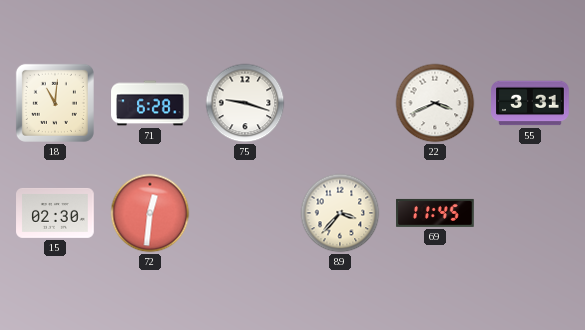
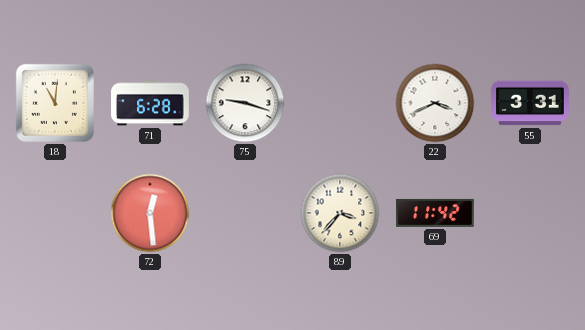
15: 02:30 -> none (55, 213)
72: 12:31 -> 12:29 (150, 213)
69: 11:45 -> 11:42 (435, 213)
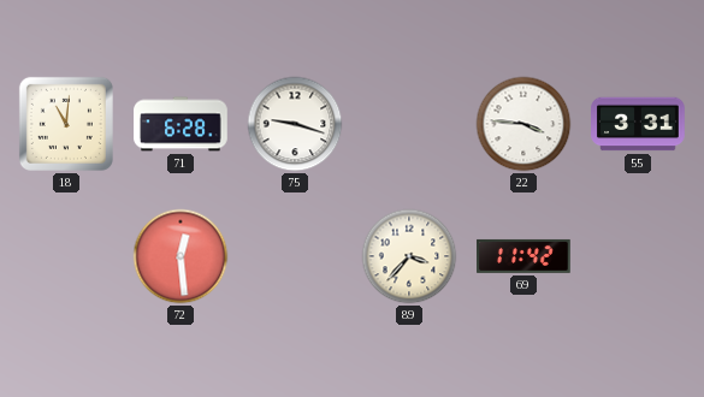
22: 3:41 -> 3:46 (523, 124)
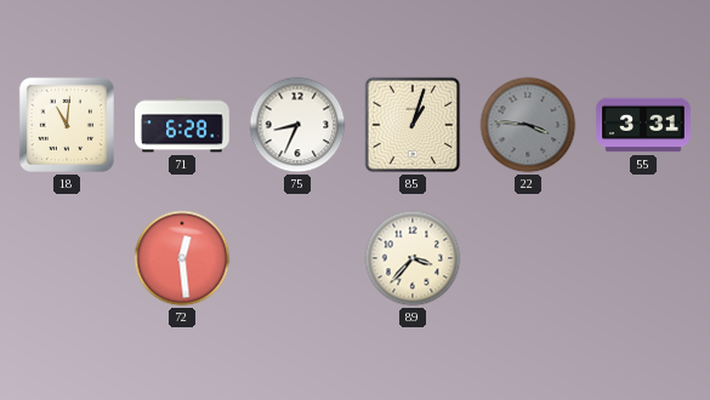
75: 9:18 -> 8:34 (297, 125)
85: none -> 1:03 (413, 125)
22 dial: white -> grey (528, 125)
69: 11:42 -> none (523, 256)
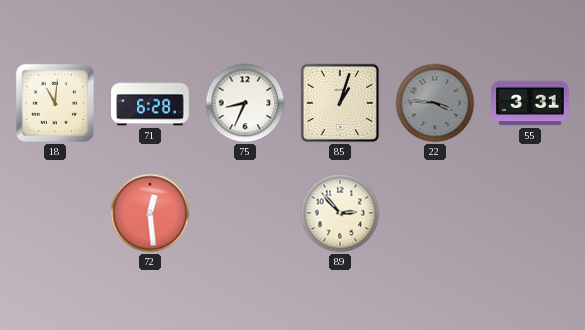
89: 3:37 -> 2:53 (340, 213)
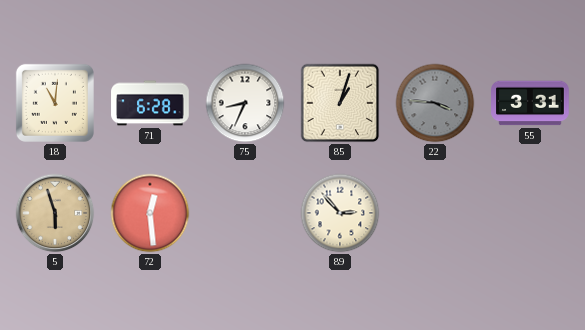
5: none -> 5:57 (55, 213)
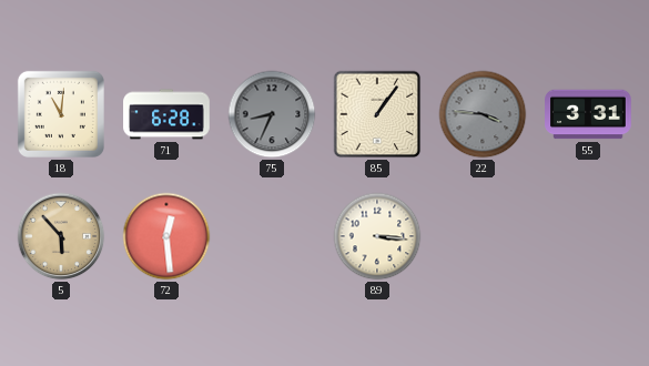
75 dial: white -> grey (272, 114)
85: 1:03 -> 1:06 (377, 114)
5: 5:57 -> 5:53 (61, 236)
89: 2:53 -> 3:16 (377, 236)
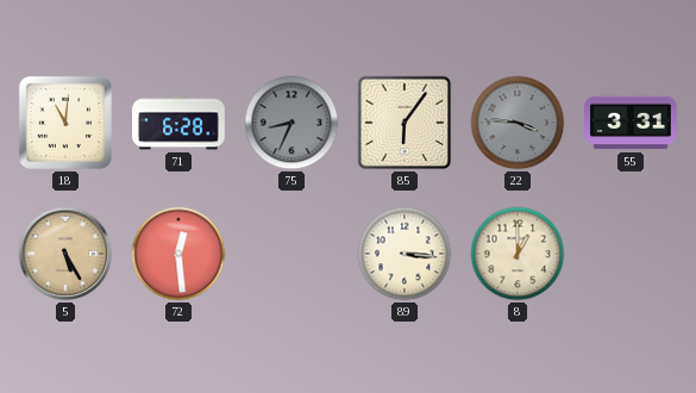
85: 1:06 -> 6:06 (405, 123)
5: 5:53 -> 5:25 (65, 254)
8: none -> 1:00 (518, 254)
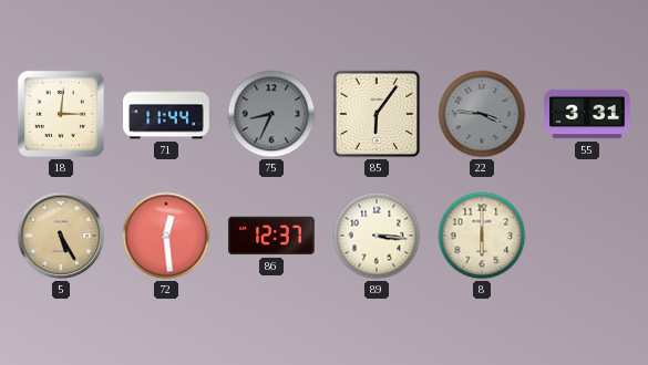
18: 11:01 -> 3:01 (61, 114)
71: 6:28 -> 11:44 (166, 114)
86: none -> 12:37 (271, 236)
8: 1:00 -> 6:00 (482, 236)
